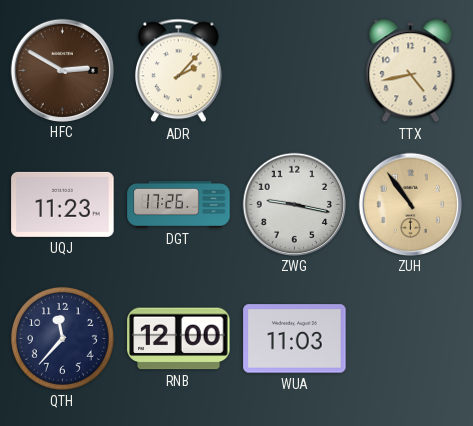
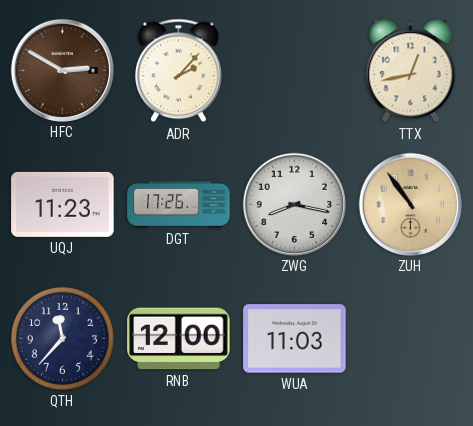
TTX: 4:43 -> 12:43 (411, 71)
ZWG: 9:17 -> 8:17 (294, 204)
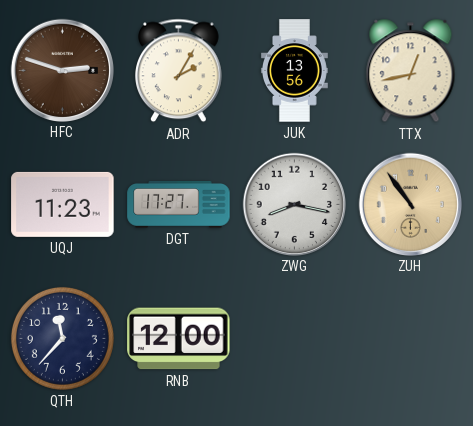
HFC: 2:50 -> 2:48 (62, 70)
ADR: 2:07 -> 2:05 (179, 71)
JUK: none -> 13:56 (294, 71)
DGT: 17:26 -> 17:27 (179, 204)
WUA: 11:03 -> none (295, 339)
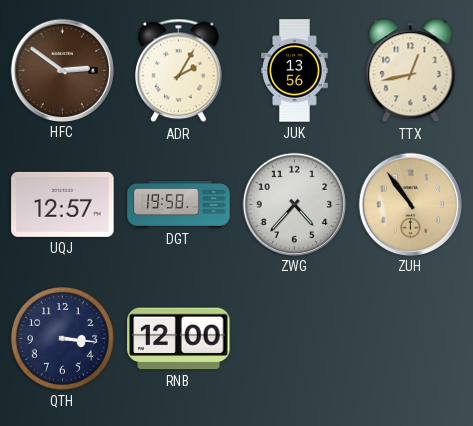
HFC: 2:48 -> 2:51 (62, 70)
UQJ: 11:23 -> 12:57 (63, 204)
DGT: 17:27 -> 19:58 (179, 204)
ZWG: 8:17 -> 4:37 (294, 204)
QTH: 11:37 -> 3:16 (62, 338)
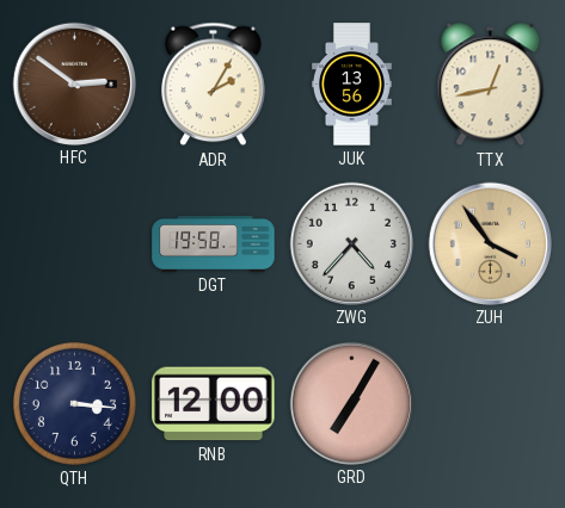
UQJ: 12:57 -> none (63, 204)
ZUH: 10:54 -> 3:54 (490, 243)
GRD: none -> 7:05 (351, 403)
